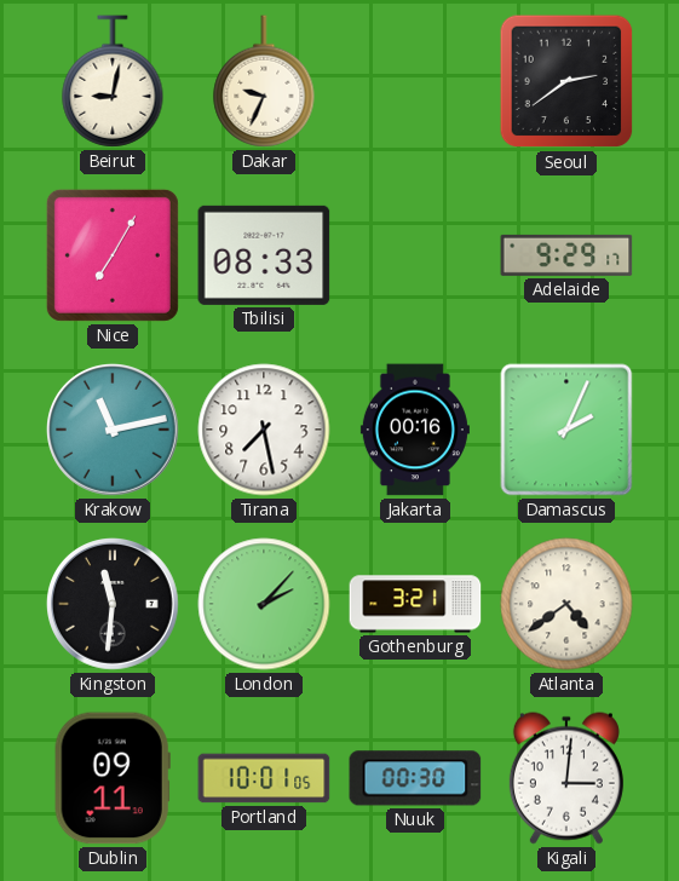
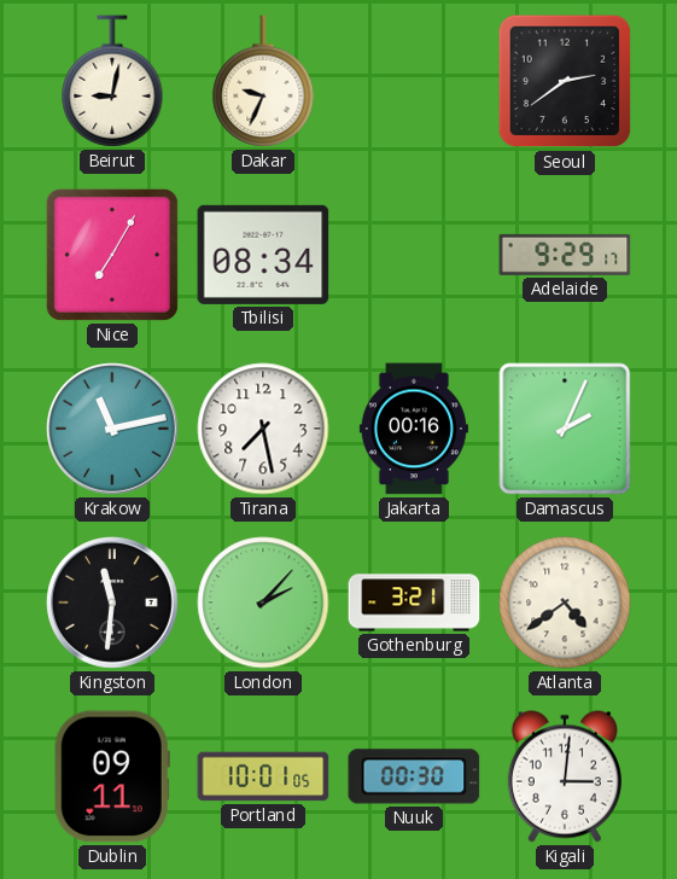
Tbilisi: 08:33 -> 08:34 (263, 255)
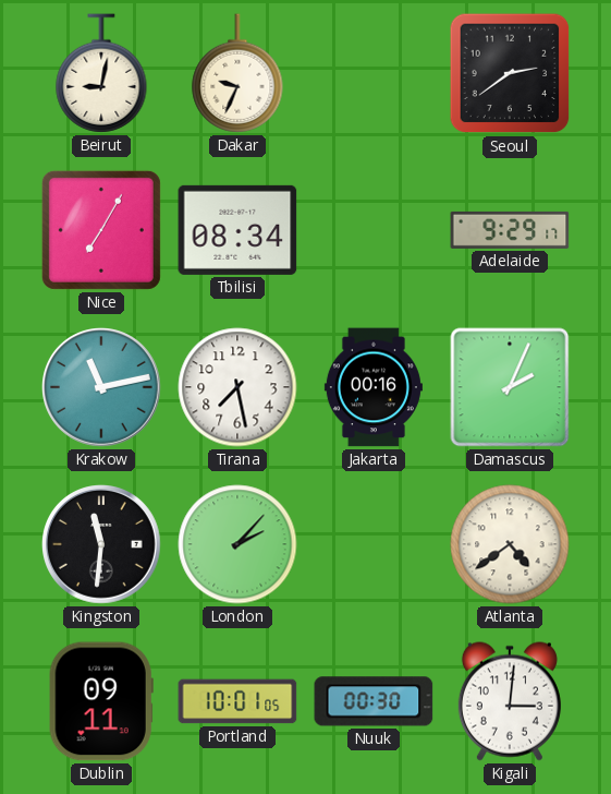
Gothenburg: 3:21 -> none (414, 603)
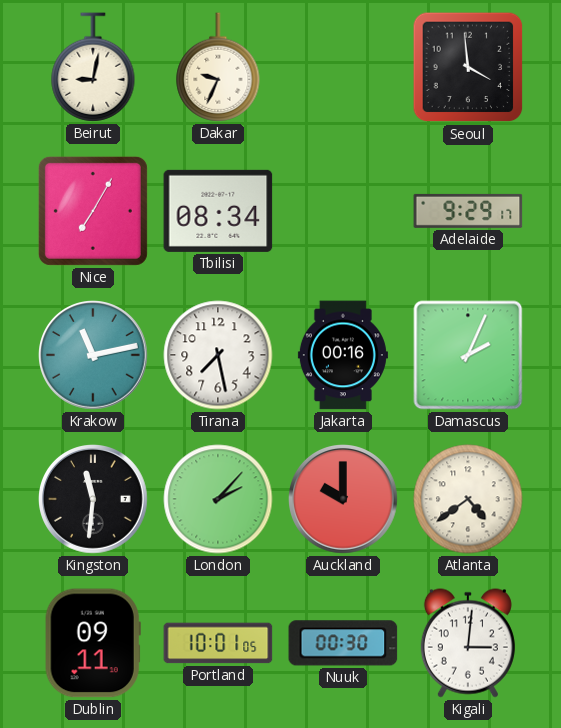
Seoul: 2:39 -> 3:59 (468, 67)
Auckland: none -> 10:00 (344, 500)
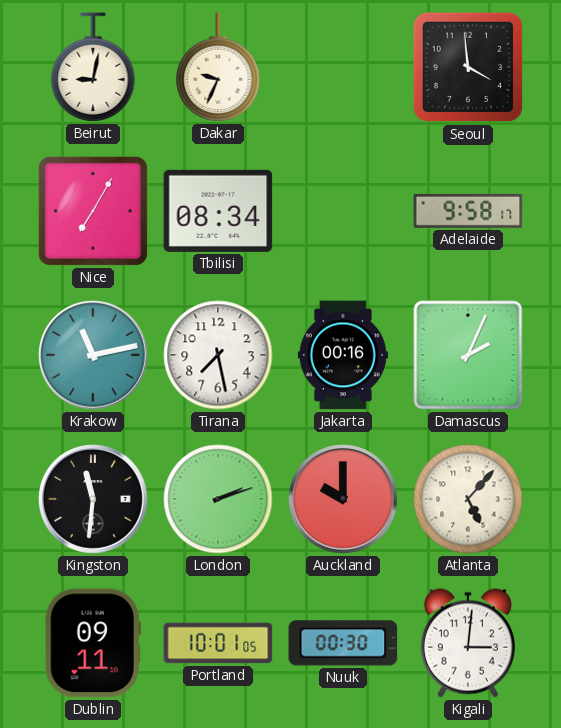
Adelaide: 9:29 -> 9:58 (468, 211)
London: 2:07 -> 2:12 (218, 499)
Atlanta: 4:39 -> 5:07 (468, 499)
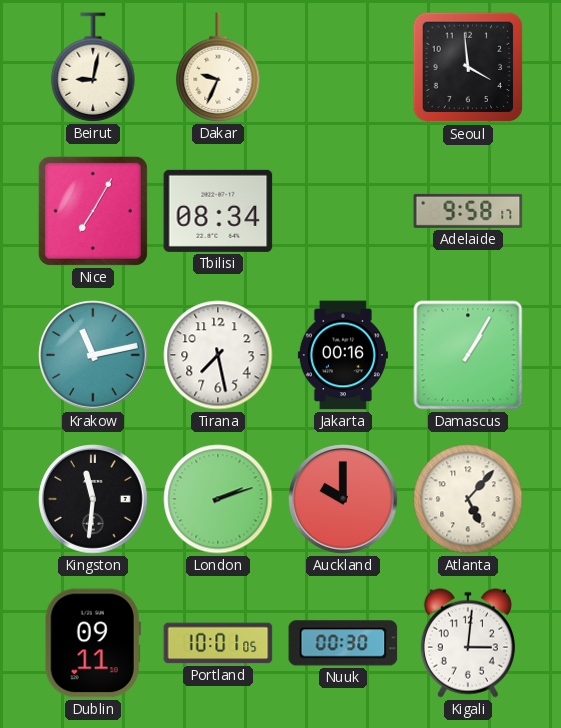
Damascus: 2:04 -> 1:05 (468, 355)
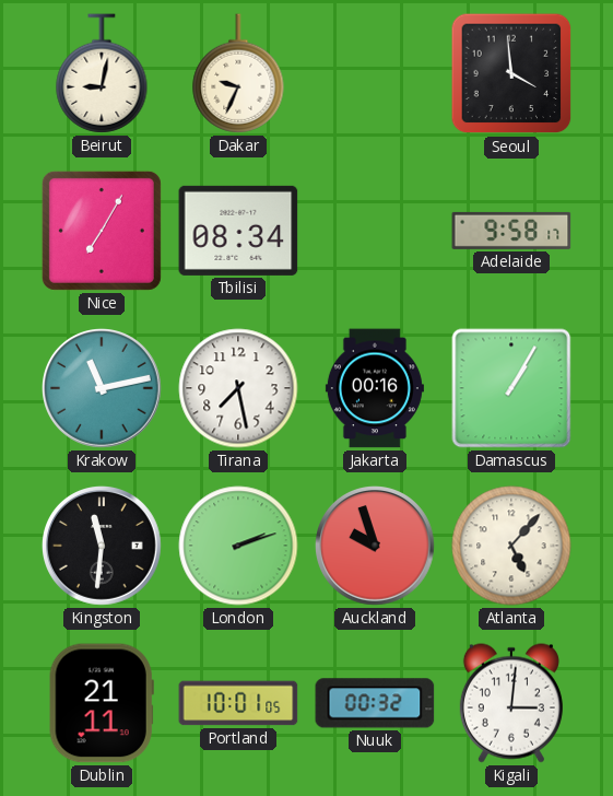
Auckland: 10:00 -> 9:57 (376, 547)
Dublin: 09:11 -> 21:11 (102, 703)
Nuuk: 00:30 -> 00:32 (375, 703)
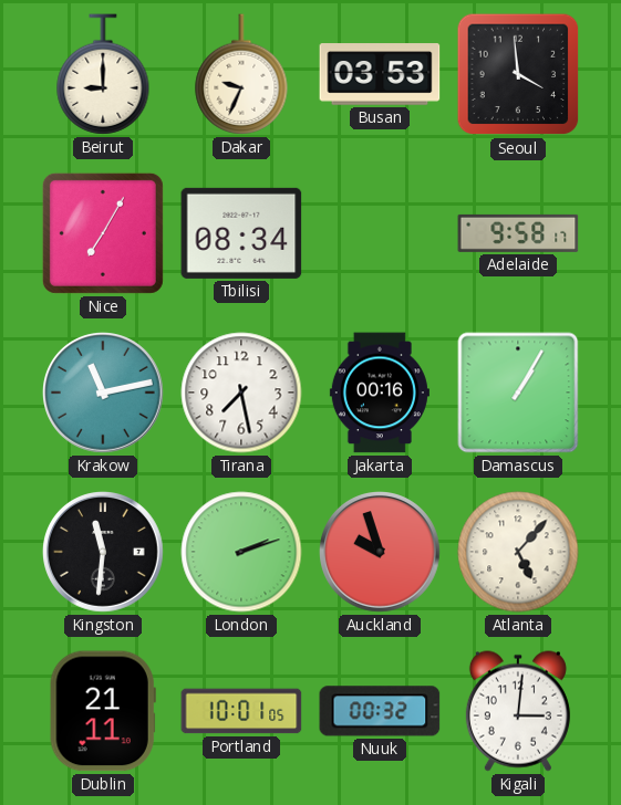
Beirut: 9:02 -> 9:00 (103, 74)
Busan: none -> 03:53 (380, 74)
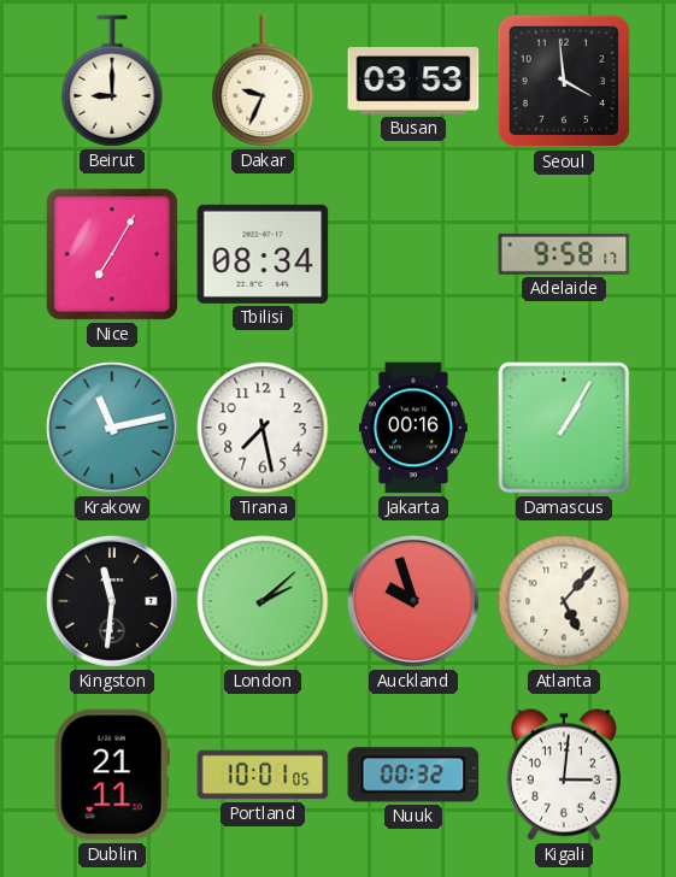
London: 2:12 -> 2:08 (263, 601)
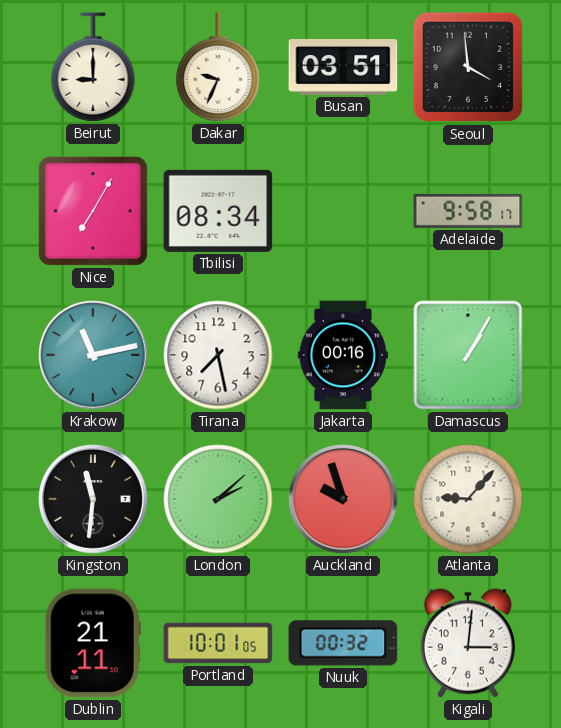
Busan: 03:53 -> 03:51 (343, 67)
Atlanta: 5:07 -> 9:07 (468, 499)
